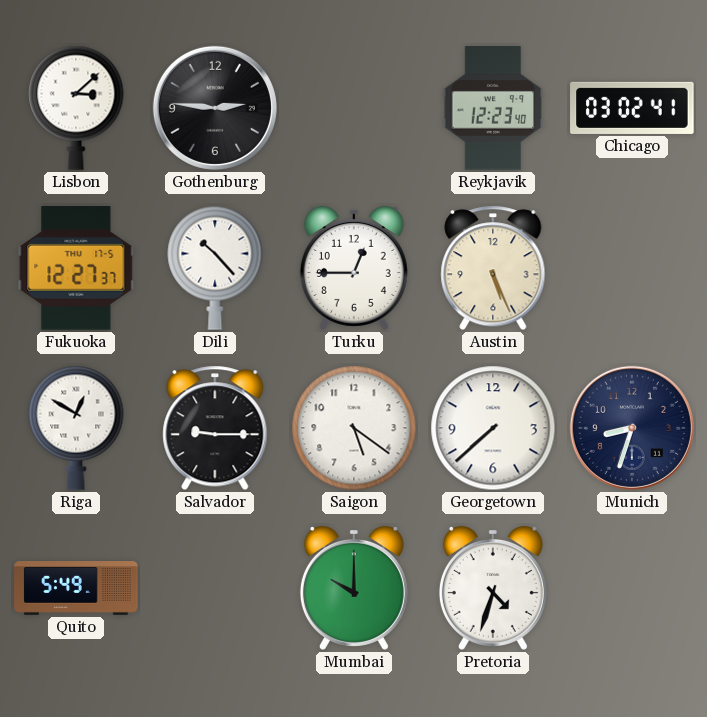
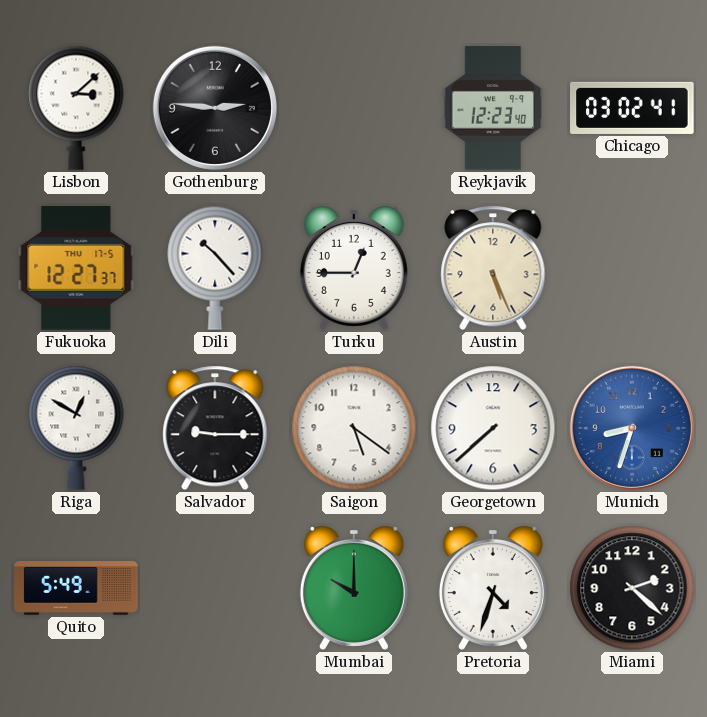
Munich dial: navy -> blue (632, 428)
Miami: none -> 2:22 (632, 588)
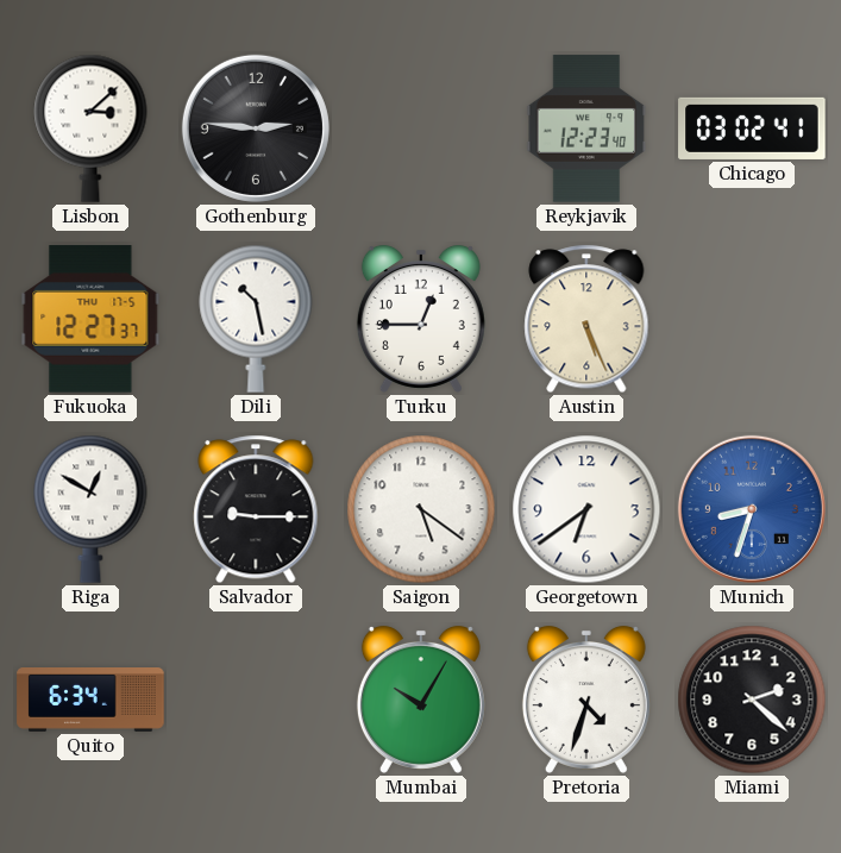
Dili: 10:23 -> 10:28 (256, 319)
Georgetown: 7:38 -> 6:39 (586, 509)
Quito: 5:49 -> 6:34 (90, 701)
Mumbai: 10:00 -> 10:05 (421, 700)
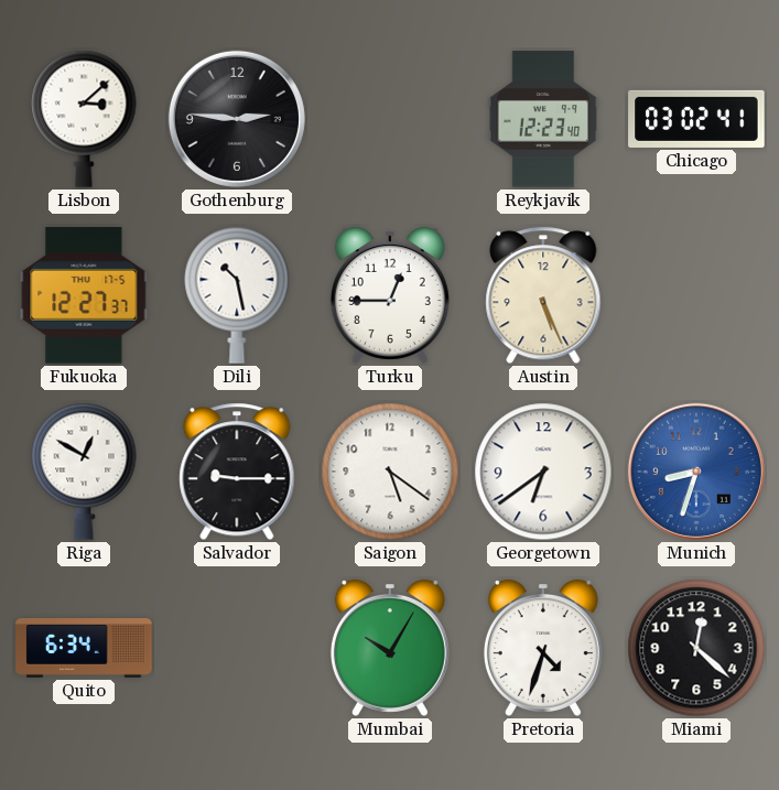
Miami: 2:22 -> 12:22 (696, 648)
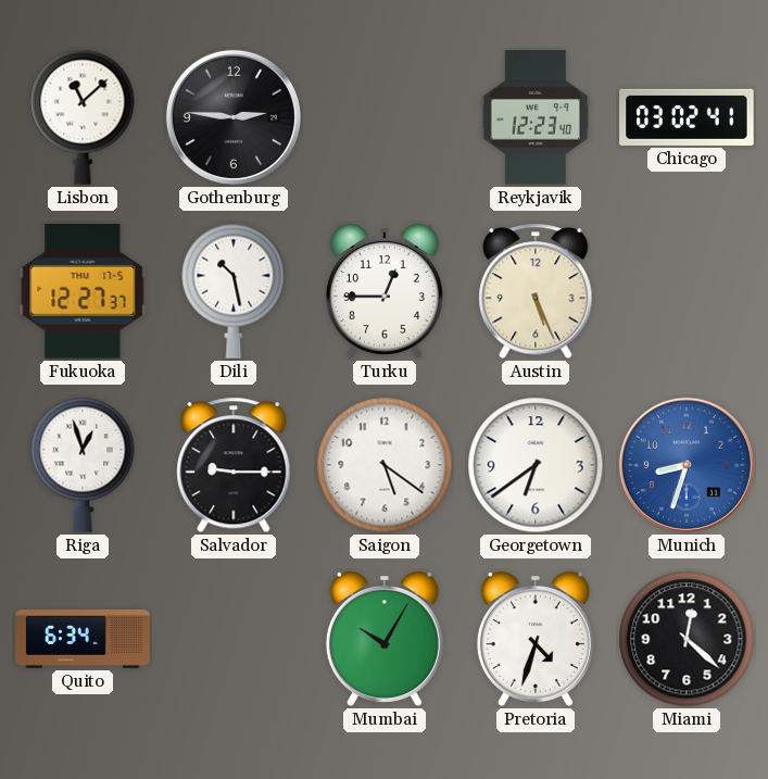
Lisbon: 3:08 -> 11:08 (83, 117)
Riga: 12:50 -> 12:57 (83, 465)
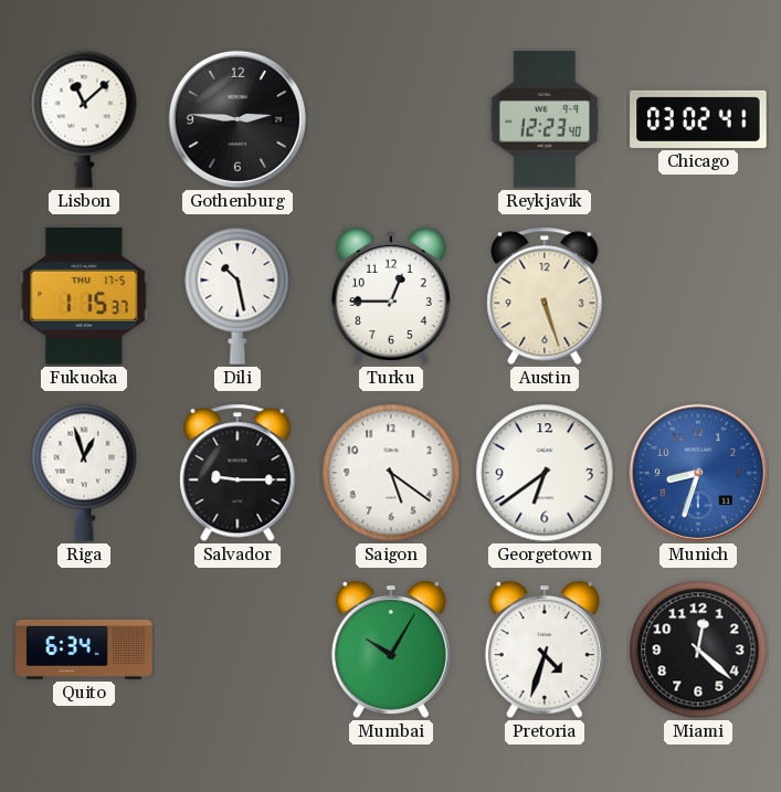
Fukuoka: 12:27 -> 1:15 (84, 296)
Austin: 5:26 -> 5:27 (545, 296)
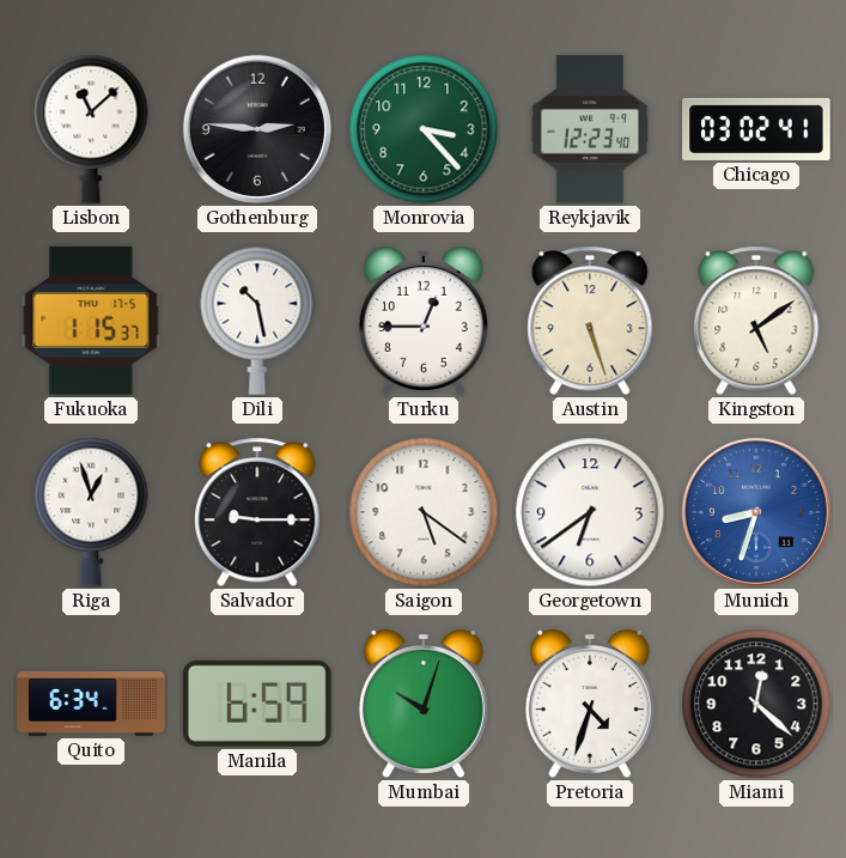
Monrovia: none -> 3:23 (424, 129)
Kingston: none -> 5:09 (756, 321)
Manila: none -> 6:59 (257, 704)
Mumbai: 10:05 -> 10:03 (424, 704)
